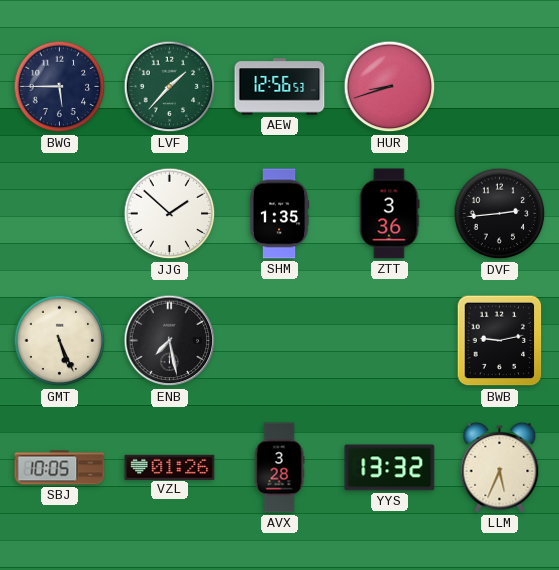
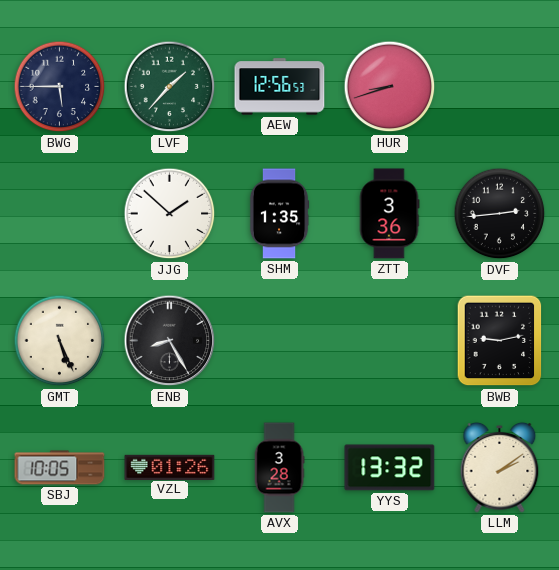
ENB: 7:28 -> 8:25 (170, 341)
LLM: 5:34 -> 2:09 (500, 468)
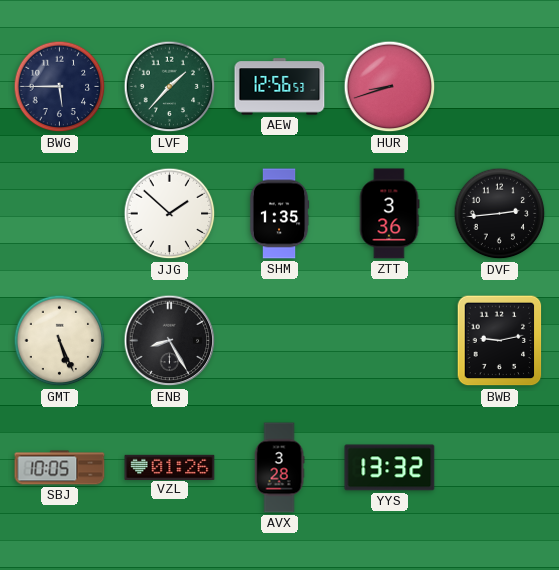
LLM: 2:09 -> none (500, 468)
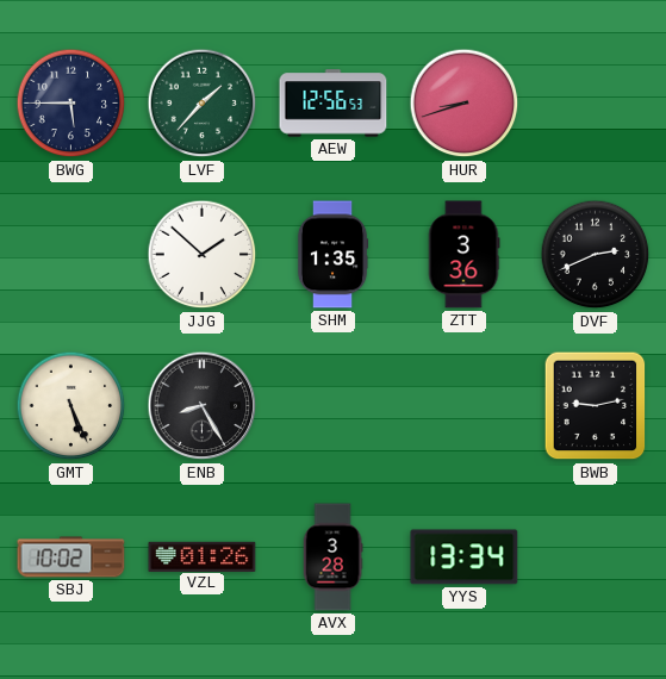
DVF: 2:44 -> 2:41 (596, 255)
SBJ: 10:05 -> 10:02 (71, 557)
YYS: 13:32 -> 13:34 (465, 557)
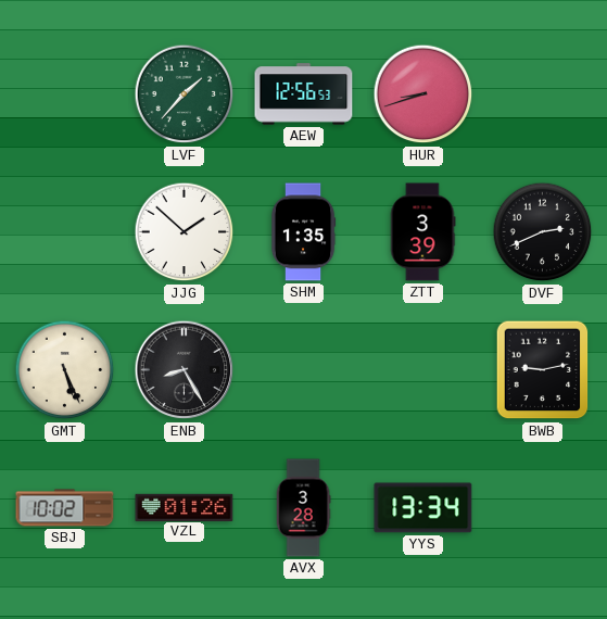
BWG: 5:45 -> none (71, 104)
ZTT: 3:36 -> 3:39 (422, 232)
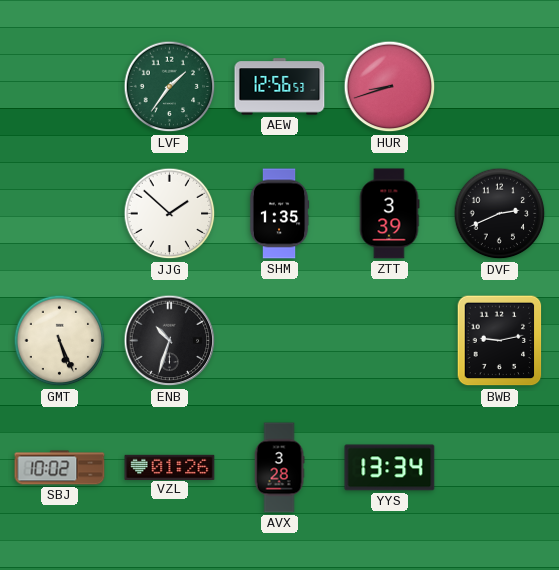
LVF: 1:37 -> 1:36 (170, 87)
ENB: 8:25 -> 10:33 (170, 341)
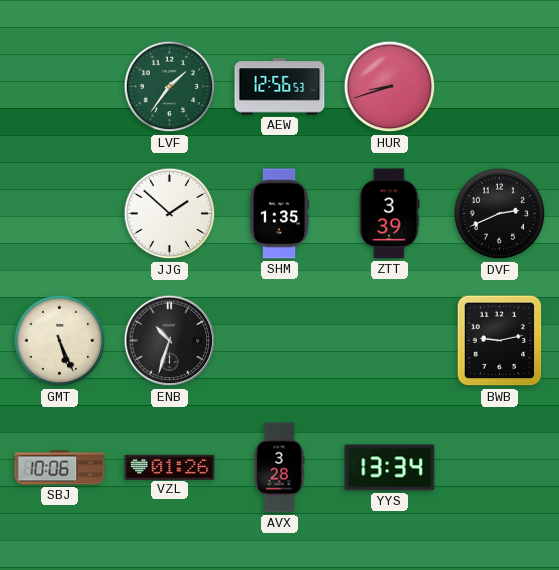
SBJ: 10:02 -> 10:06 (60, 468)
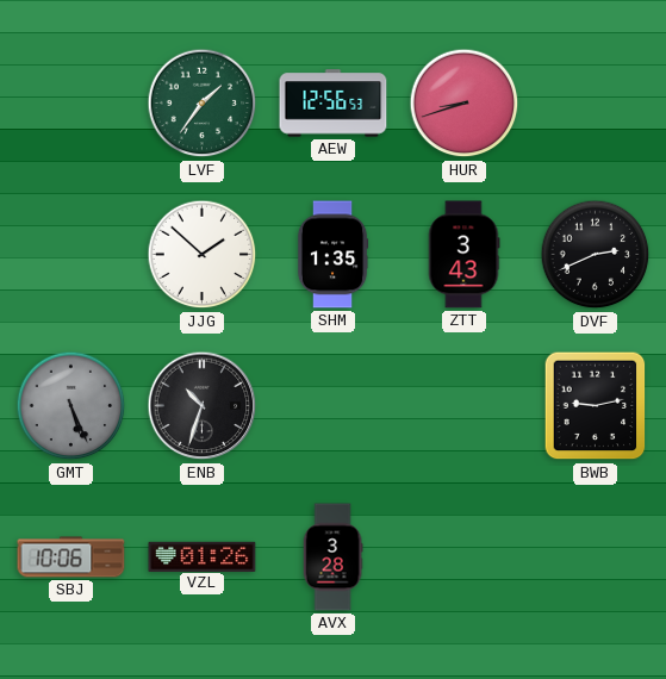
ZTT: 3:39 -> 3:43 (463, 255)
GMT dial: cream -> grey (71, 406)
YYS: 13:34 -> none (390, 468)
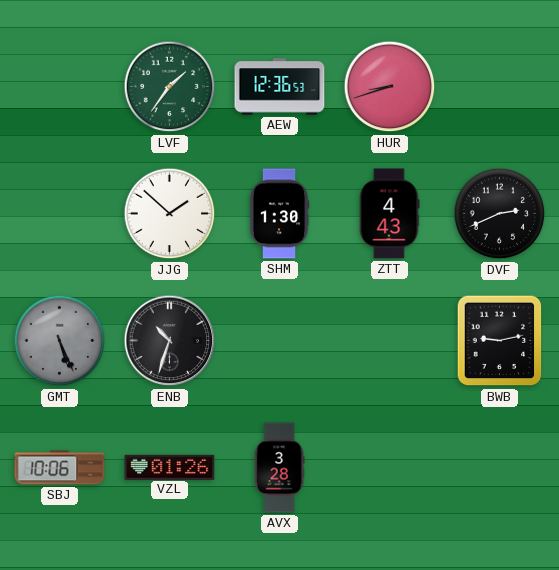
AEW: 12:56 -> 12:36 (280, 87)
SHM: 1:35 -> 1:30 (279, 214)
ZTT: 3:43 -> 4:43 (389, 214)
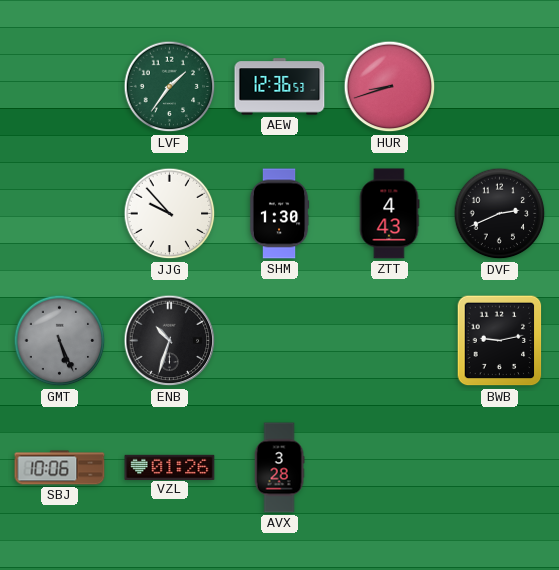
JJG: 1:52 -> 9:53 (170, 214)
